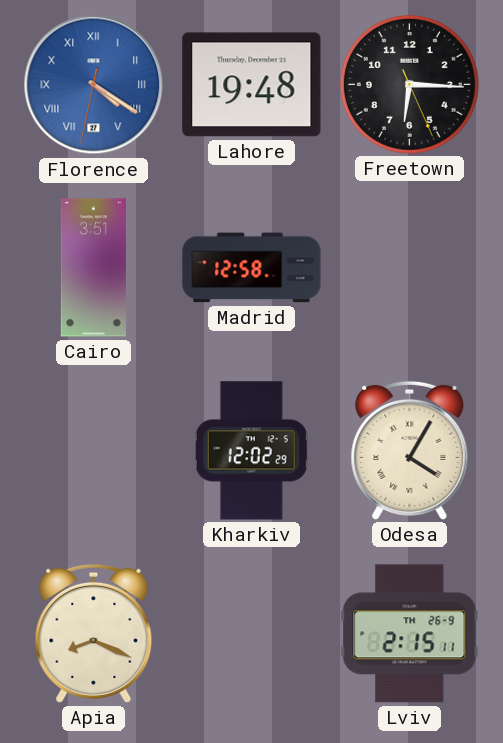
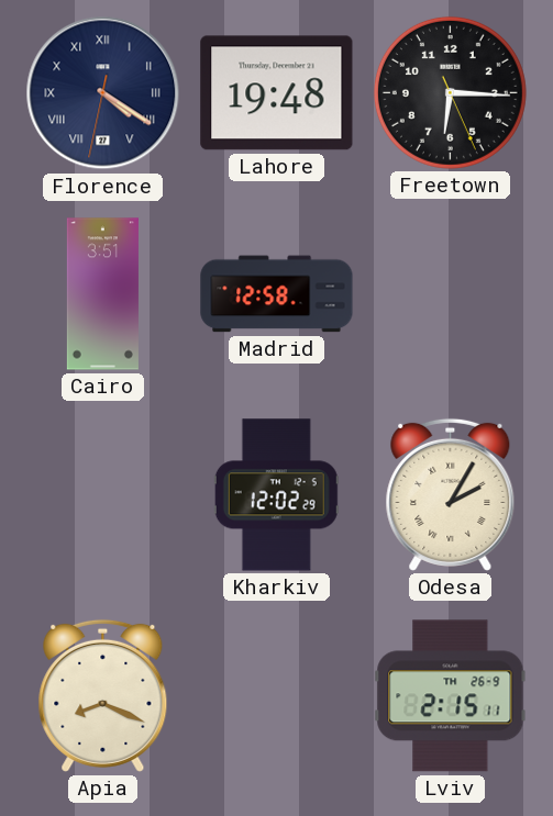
Florence dial: blue -> navy (103, 93)
Odesa: 4:05 -> 2:05 (451, 494)
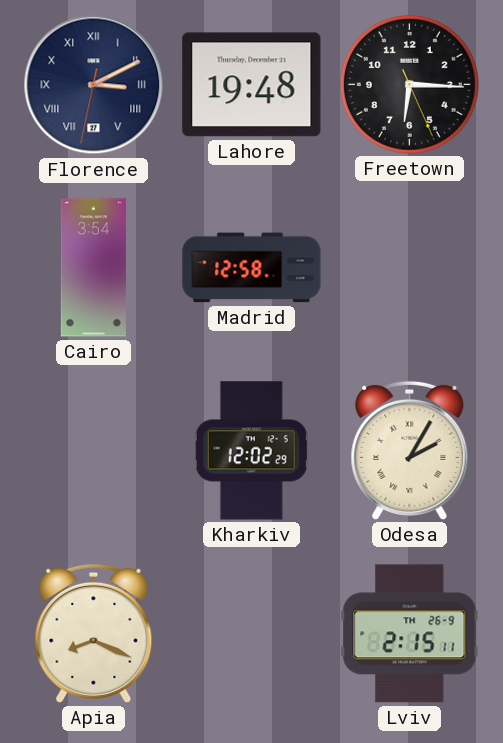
Florence: 4:20 -> 3:10 (94, 85)
Cairo: 3:51 -> 3:54 (93, 268)
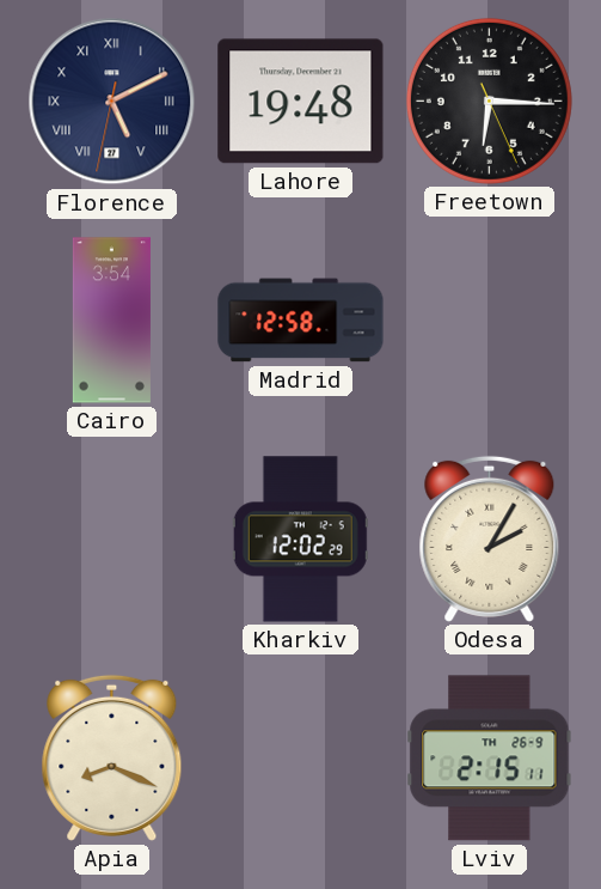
Florence: 3:10 -> 5:10 (112, 102)
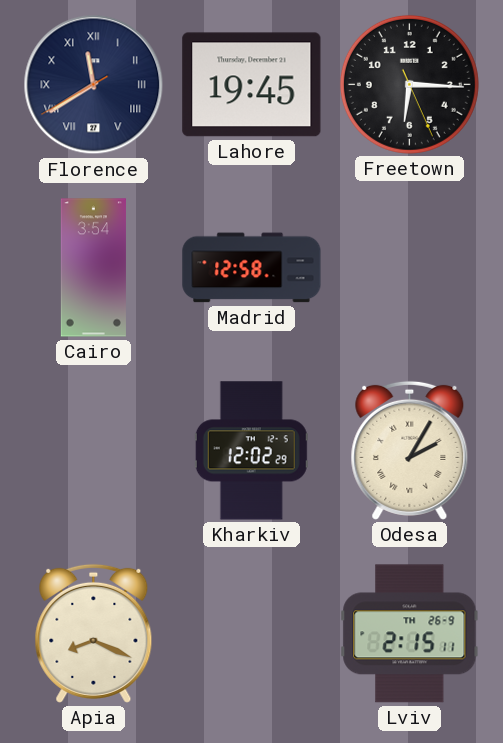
Florence: 5:10 -> 11:39 (94, 85)
Lahore: 19:48 -> 19:45 (252, 85)
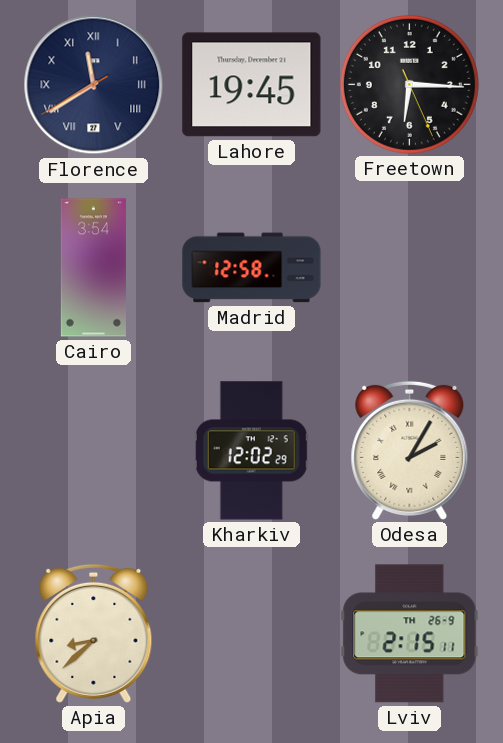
Apia: 8:19 -> 8:38 (94, 633)
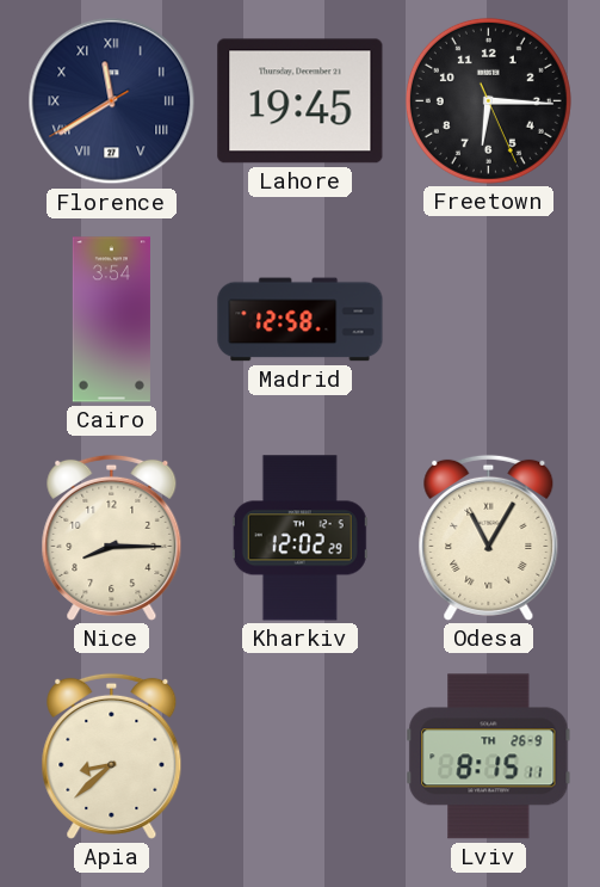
Nice: none -> 8:15 (112, 537)
Odesa: 2:05 -> 11:05 (489, 537)
Lviv: 2:15 -> 8:15 (489, 757)
